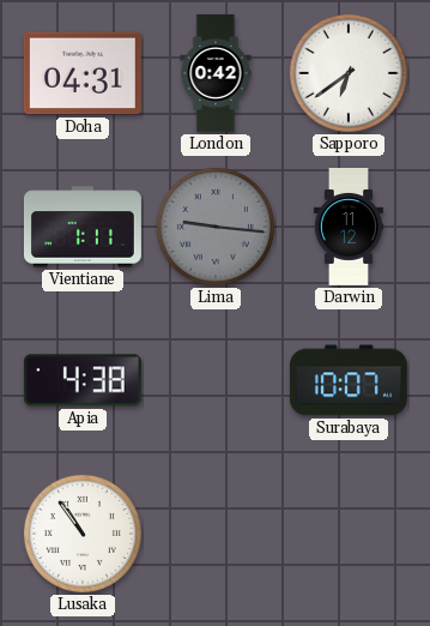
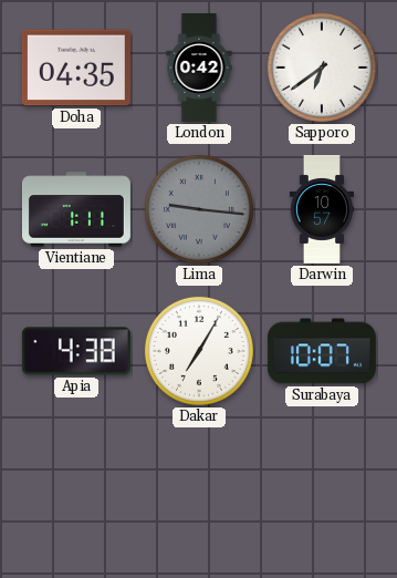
Doha: 04:31 -> 04:35 (76, 68)
Darwin: 11:12 -> 10:57 (321, 210)
Dakar: none -> 7:05 (199, 351)
Lusaka: 10:54 -> none (83, 534)
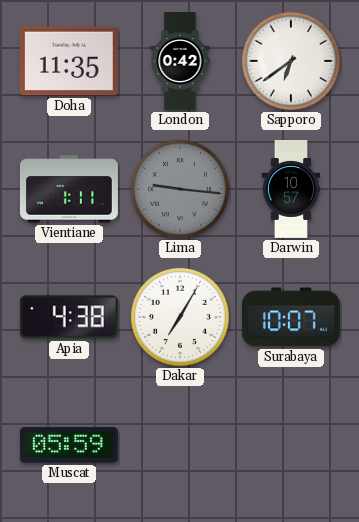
Doha: 04:35 -> 11:35 (69, 61)
Muscat: none -> 05:59 (69, 445)
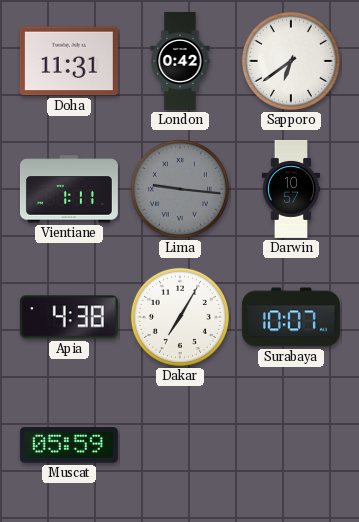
Doha: 11:35 -> 11:31 (69, 61)
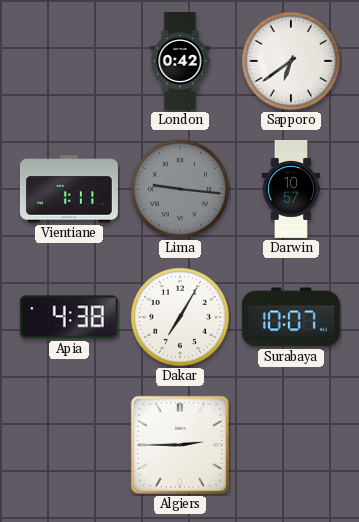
Doha: 11:31 -> none (69, 61)
Muscat: 05:59 -> none (69, 445)
Algiers: none -> 2:45 (180, 445)
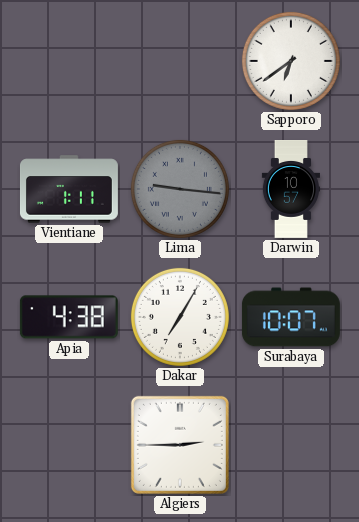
London: 0:42 -> none (180, 61)
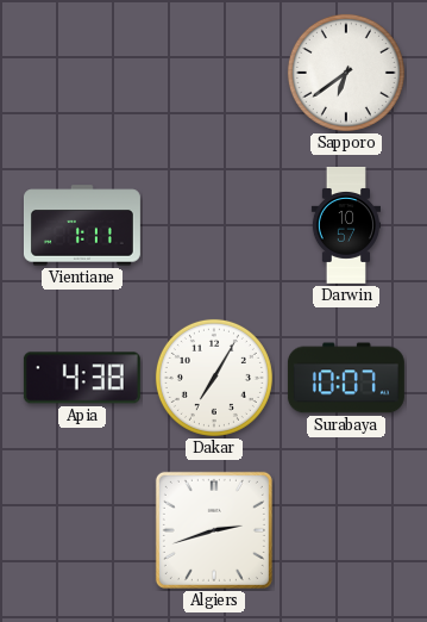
Lima: 9:16 -> none (180, 189)
Algiers: 2:45 -> 2:42 (214, 530)
